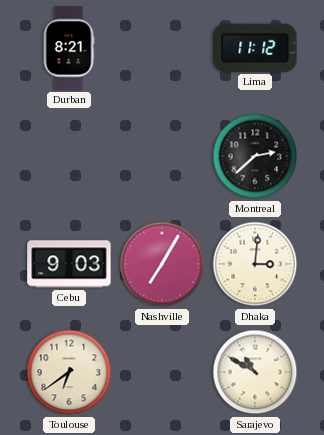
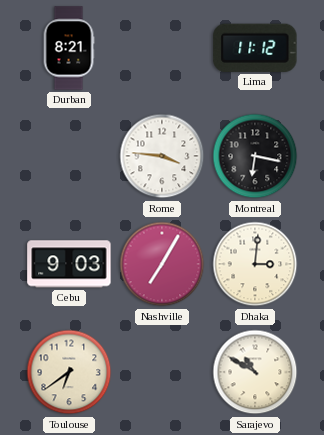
Rome: none -> 3:46 (162, 156)
Montreal: 2:38 -> 6:17 (255, 156)
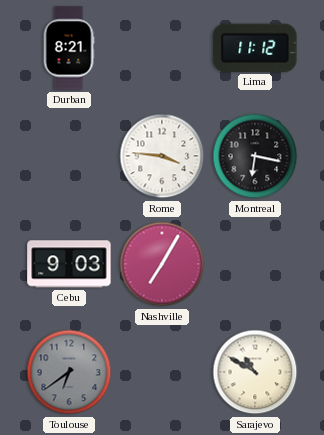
Dhaka: 3:01 -> none (255, 264)
Toulouse dial: cream -> grey (69, 372)
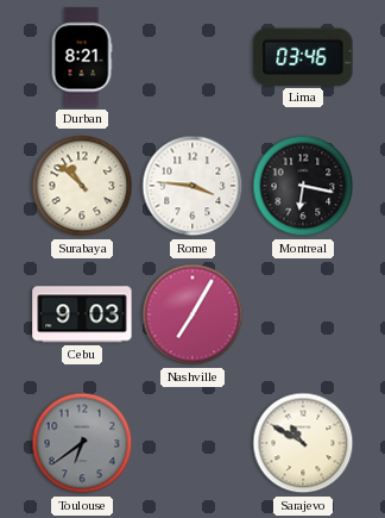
Lima: 11:12 -> 03:46 (303, 57)
Surabaya: none -> 10:52 (82, 186)
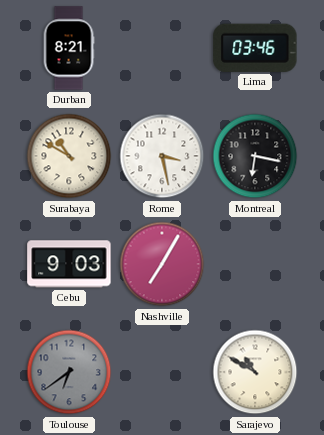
Surabaya: 10:52 -> 10:50 (69, 156)
Rome: 3:46 -> 3:28 (162, 156)
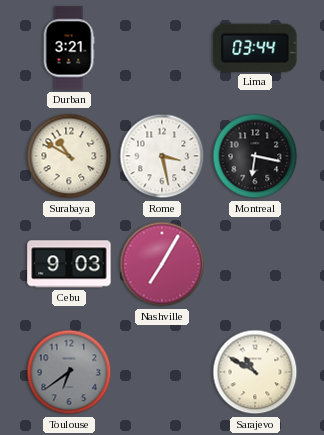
Durban: 8:21 -> 3:21 (69, 48)
Lima: 03:46 -> 03:44 (255, 48)
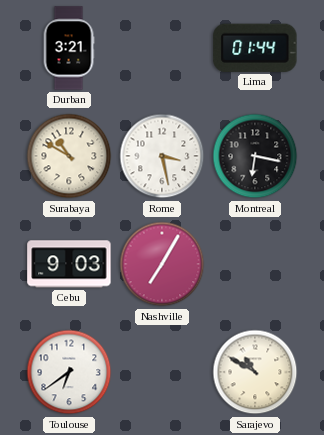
Lima: 03:44 -> 01:44 (255, 48)
Toulouse dial: grey -> white (69, 372)
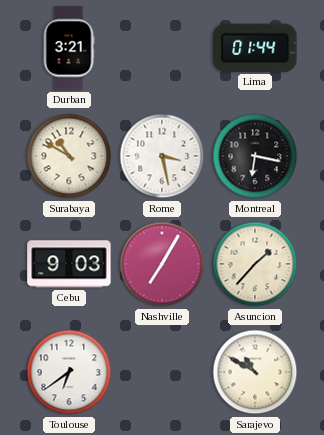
Asuncion: none -> 1:37 (255, 264)
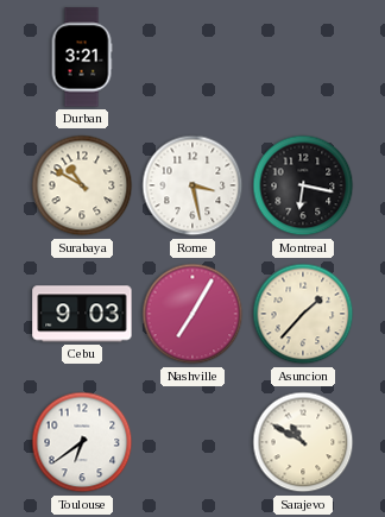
Lima: 01:44 -> none (255, 48)
